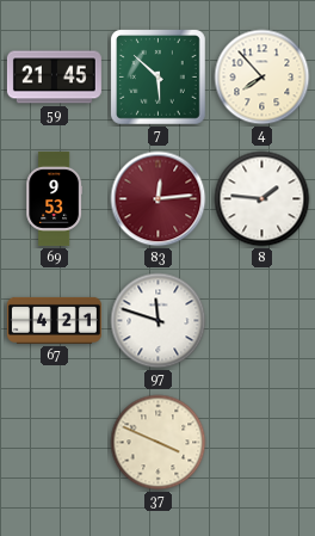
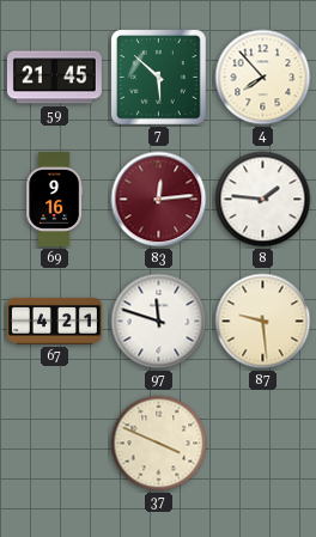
69: 9:53 -> 9:16 (54, 199)
87: none -> 9:29 (263, 322)
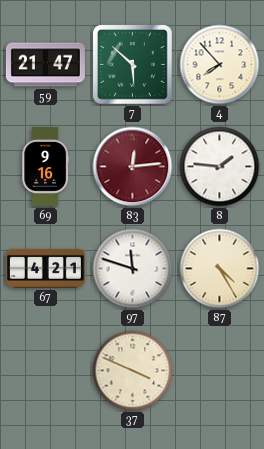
59: 21:45 -> 21:47 (45, 65)
87: 9:29 -> 4:25 (220, 269)
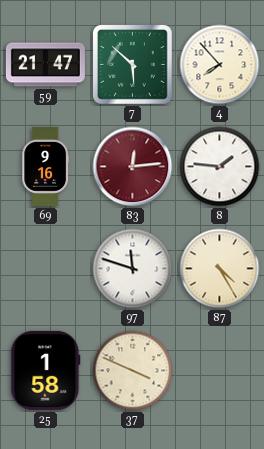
67: 4:21 -> none (45, 268)
25: none -> 1:58 (46, 370)
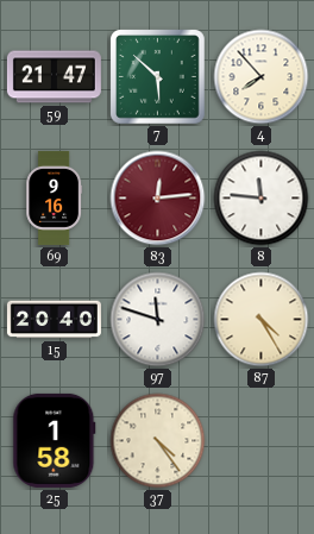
8: 1:46 -> 11:46 (262, 199)
15: none -> 20:40 (54, 320)
37: 3:49 -> 4:24 (158, 441)
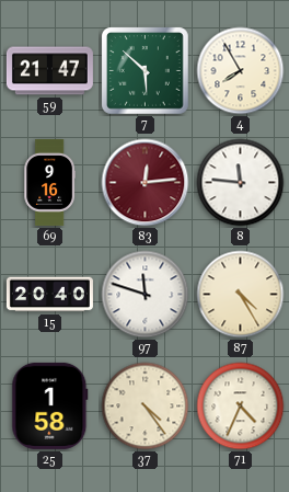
4: 7:53 -> 7:55 (241, 71)
71: none -> 4:34 (241, 407)
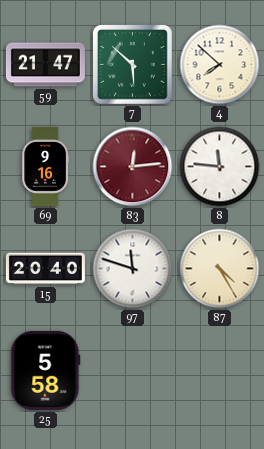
4: 7:55 -> 7:52 (220, 65)
25: 1:58 -> 5:58 (46, 370)
37: 4:24 -> none (146, 407)
71: 4:34 -> none (241, 407)
